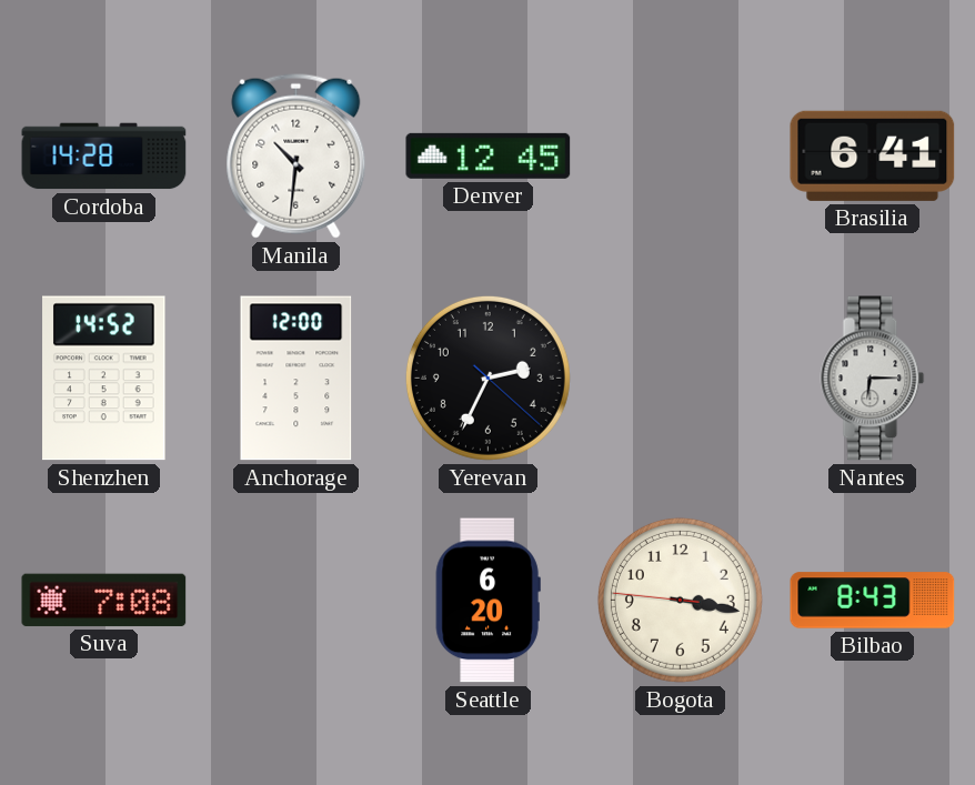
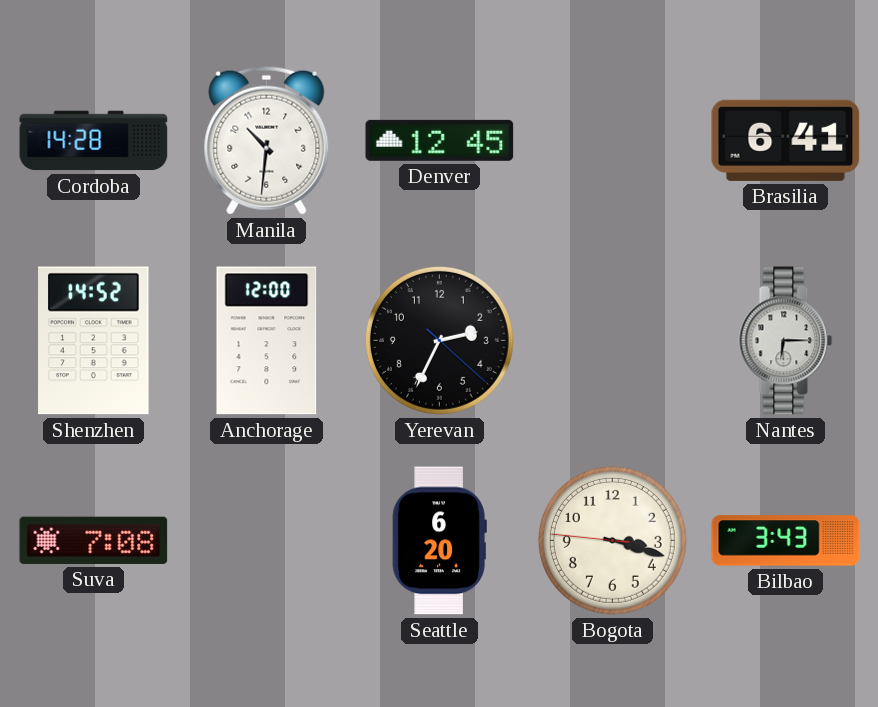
Bogota: 3:16 -> 3:17 (612, 540)
Bilbao: 8:43 -> 3:43 (786, 541)
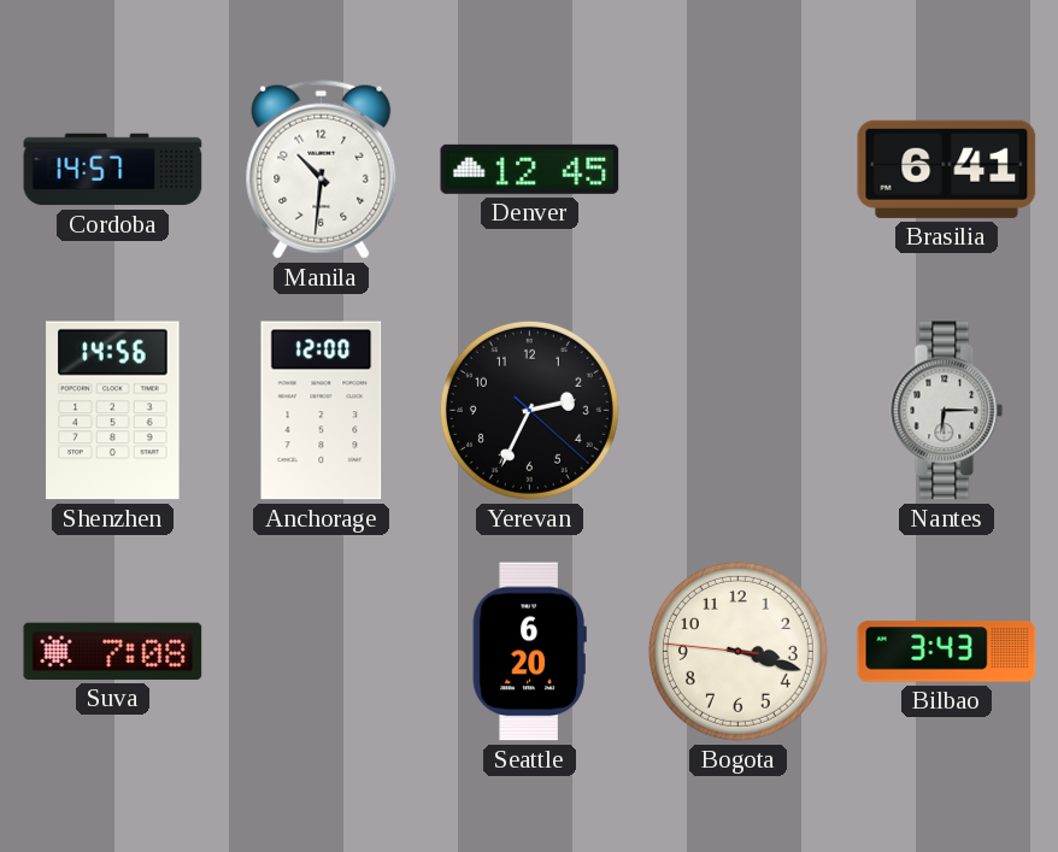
Cordoba: 14:28 -> 14:57 (113, 170)
Shenzhen: 14:52 -> 14:56 (113, 411)
